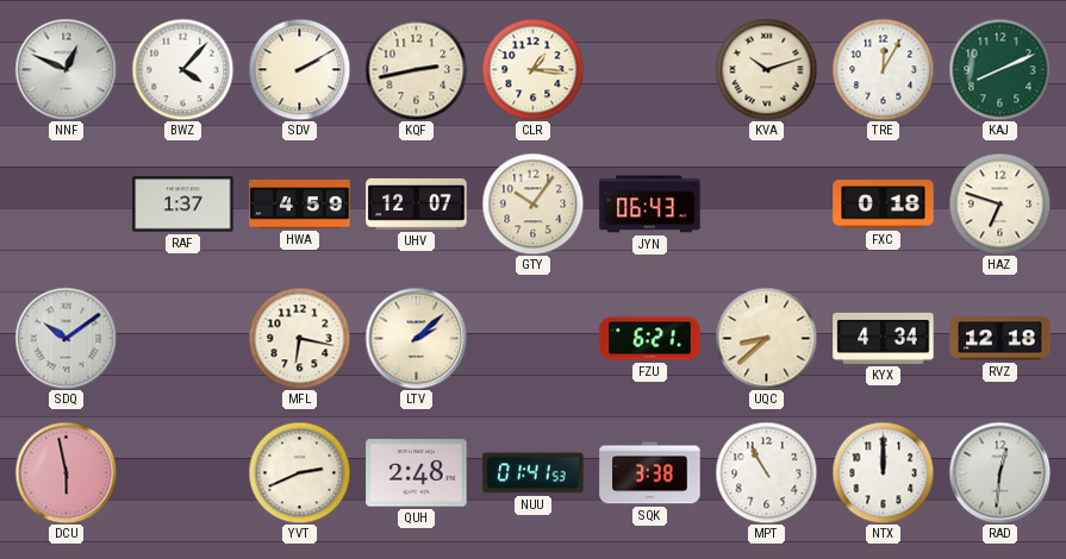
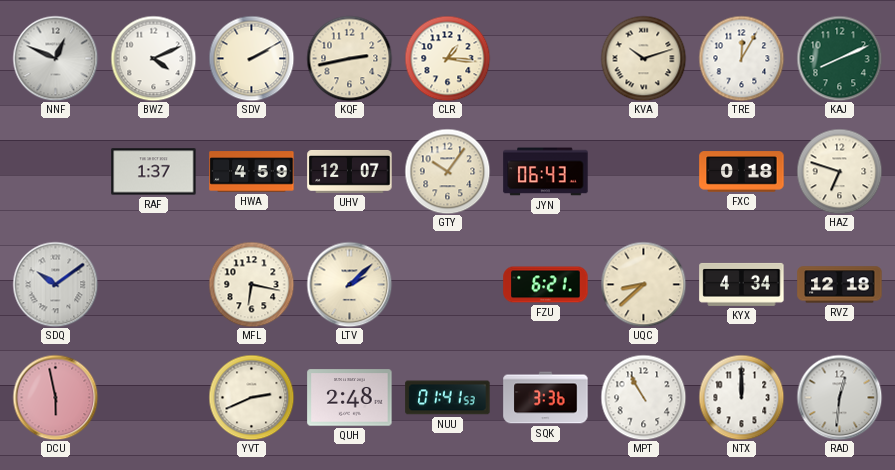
BWZ: 4:07 -> 4:11 (153, 58)
SQK: 3:38 -> 3:36 (546, 398)
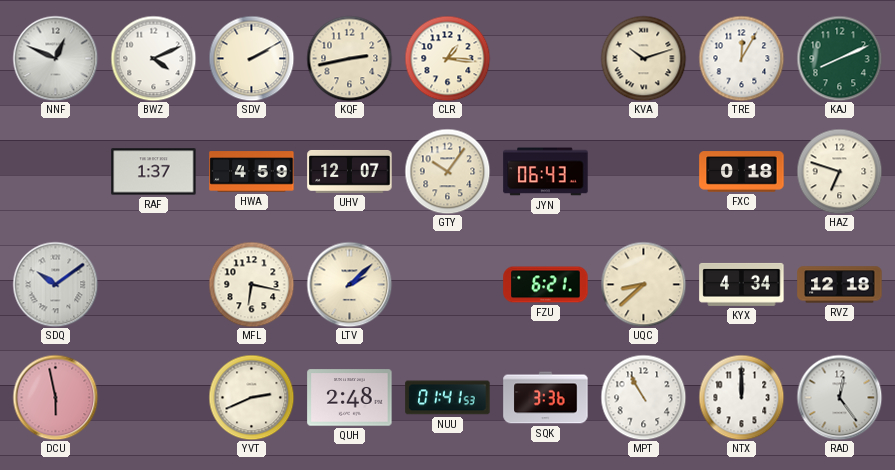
RAD: 12:31 -> 12:24 (839, 397)
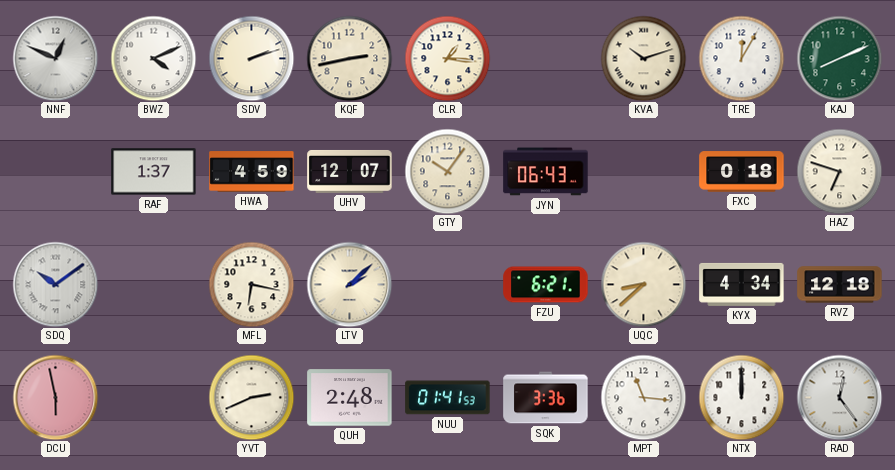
SDV: 2:10 -> 2:12 (251, 58)
MPT: 10:55 -> 11:16 (643, 397)
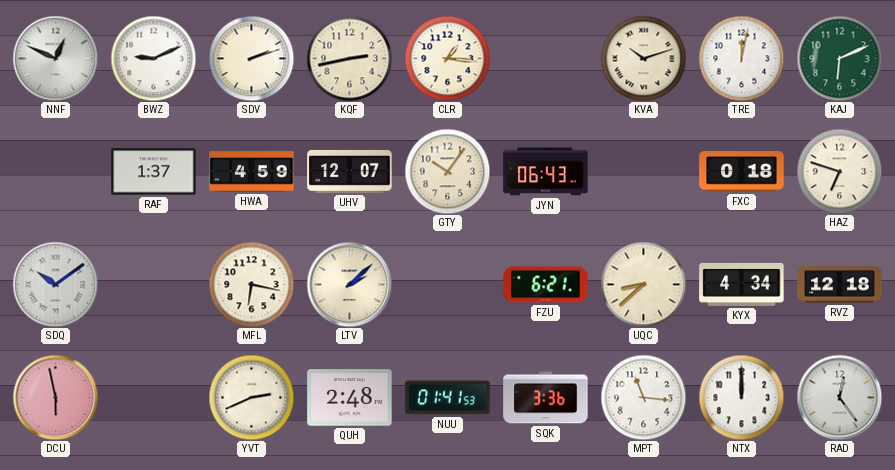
BWZ: 4:11 -> 9:11 (153, 58)
TRE: 12:05 -> 12:02 (741, 58)
KAJ: 8:11 -> 6:11 (839, 58)
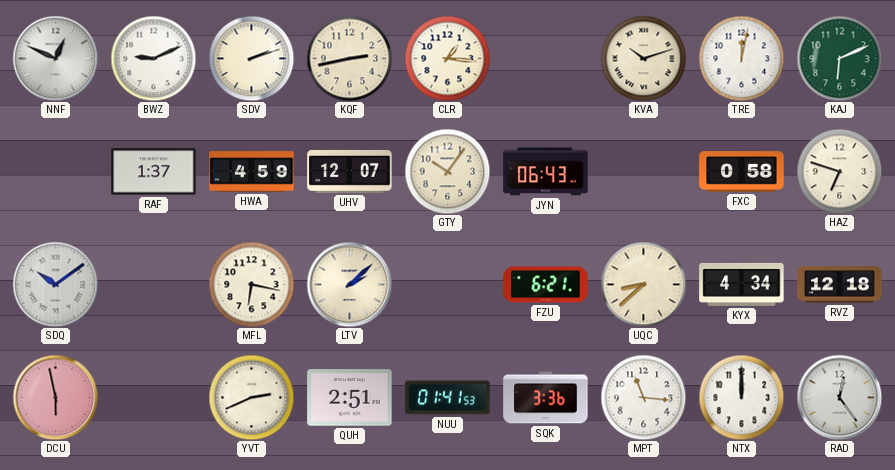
FXC: 0:18 -> 0:58 (742, 172)
QUH: 2:48 -> 2:51 (350, 398)
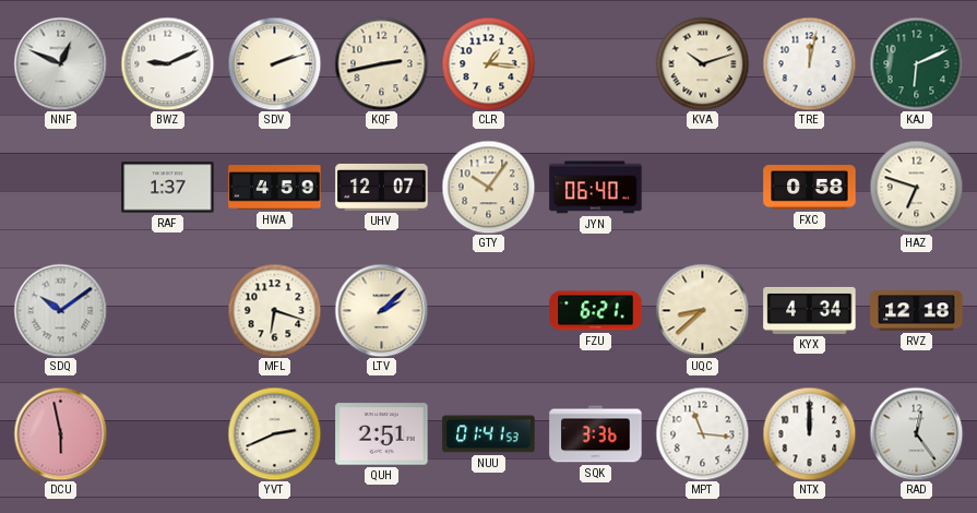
JYN: 06:43 -> 06:40 (596, 188)
MFL: 6:17 -> 6:18 (274, 310)
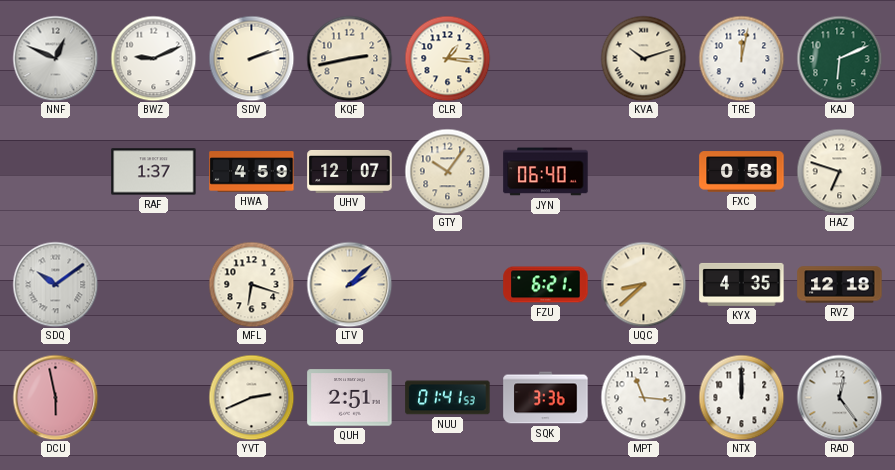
KYX: 4:34 -> 4:35 (742, 284)
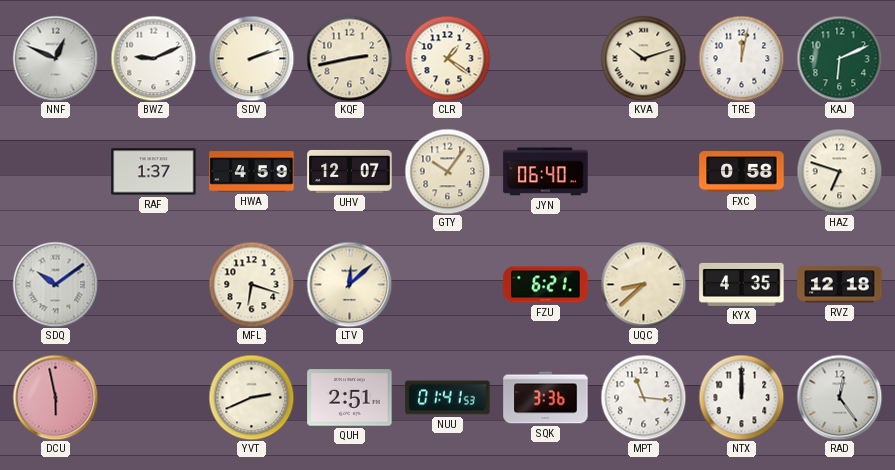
CLR: 1:16 -> 1:21 (447, 58)
LTV: 2:08 -> 12:08 (349, 284)
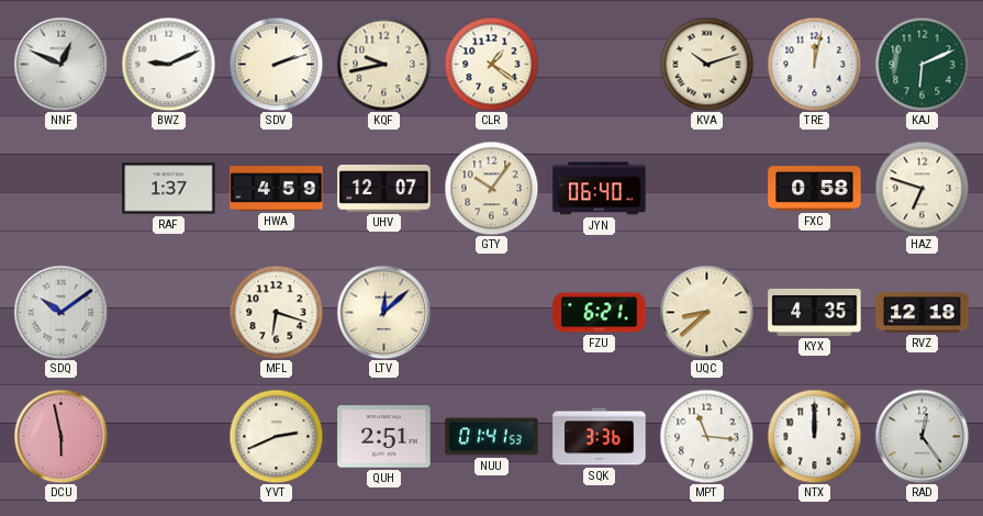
KQF: 2:43 -> 9:43 (383, 64)
